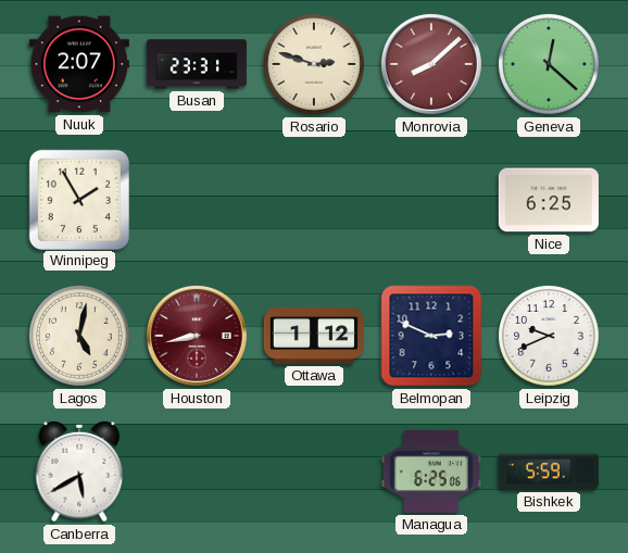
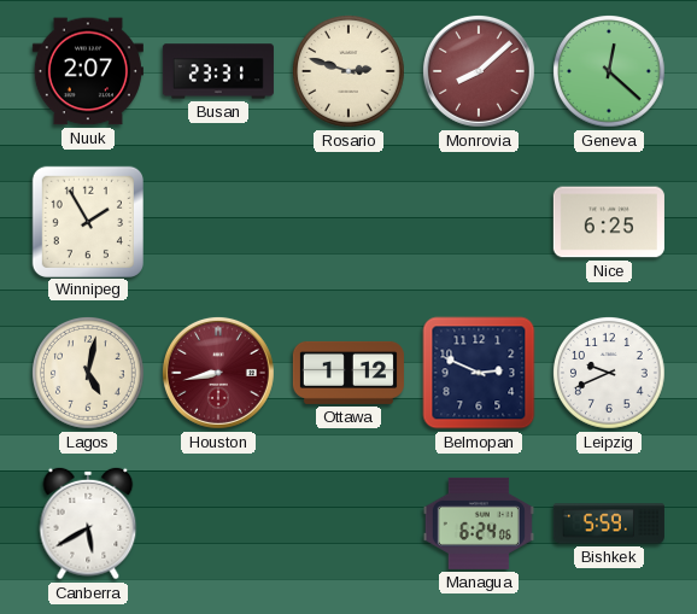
Managua: 6:25 -> 6:24 (479, 524)
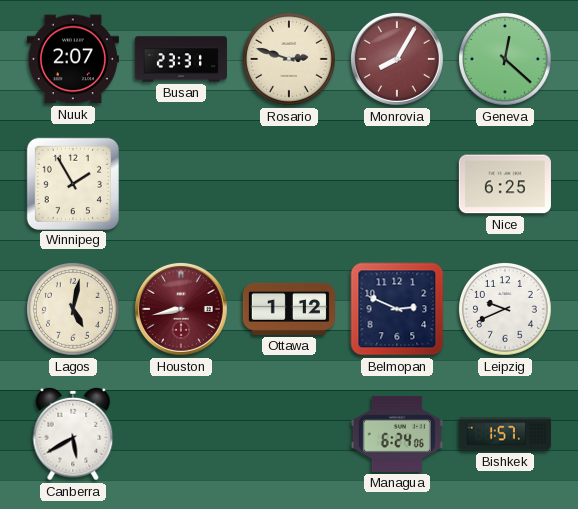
Monrovia: 8:08 -> 8:05 (397, 59)
Bishkek: 5:59 -> 1:57 (505, 434)
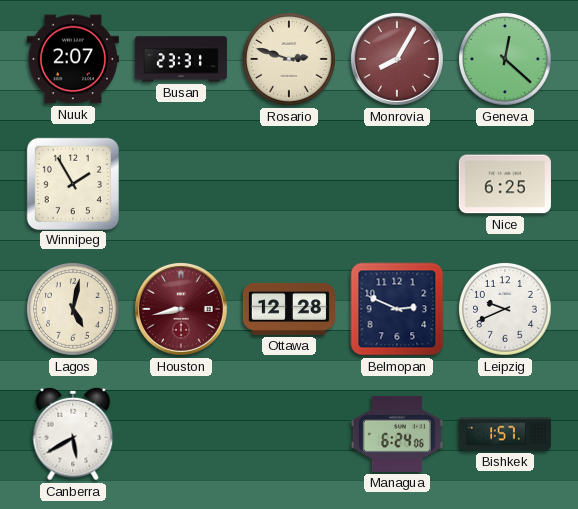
Ottawa: 1:12 -> 12:28 (289, 309)
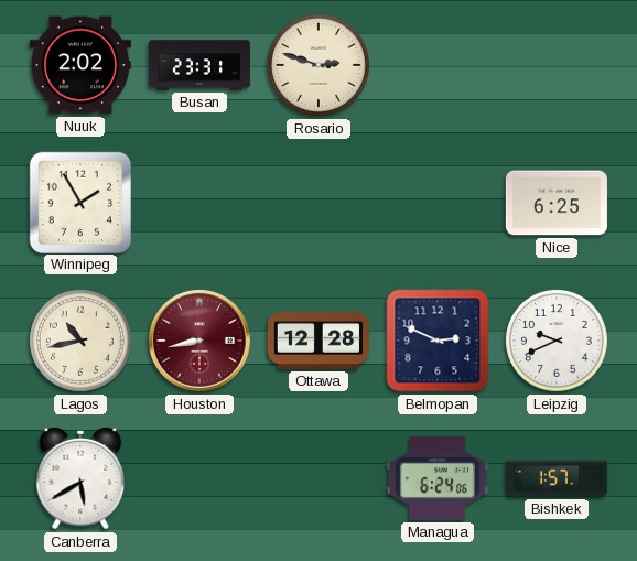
Nuuk: 2:07 -> 2:02 (80, 65)
Monrovia: 8:05 -> none (397, 59)
Geneva: 12:22 -> none (506, 60)
Lagos: 5:02 -> 10:43 (82, 342)
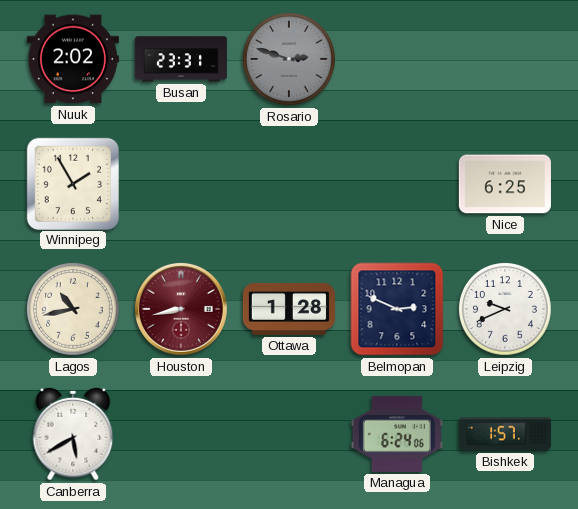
Rosario dial: cream -> grey (290, 60)
Ottawa: 12:28 -> 1:28 (289, 309)
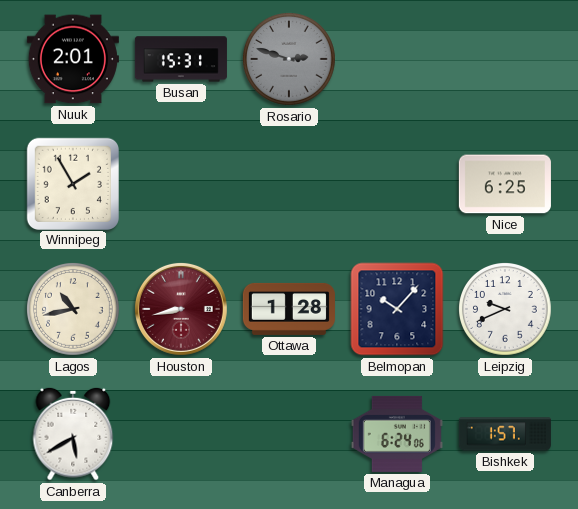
Nuuk: 2:02 -> 2:01 (73, 59)
Busan: 23:31 -> 15:31 (181, 59)
Belmopan: 2:49 -> 10:07 (397, 309)
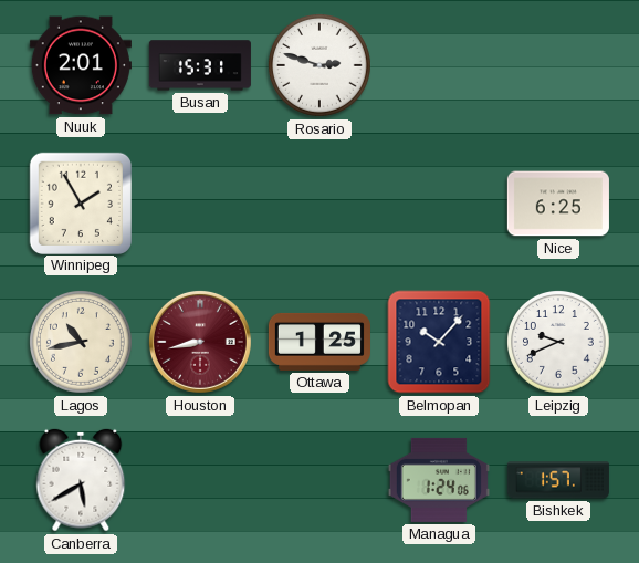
Rosario dial: grey -> white (321, 66)
Ottawa: 1:28 -> 1:25 (319, 342)
Managua: 6:24 -> 1:24 (439, 480)
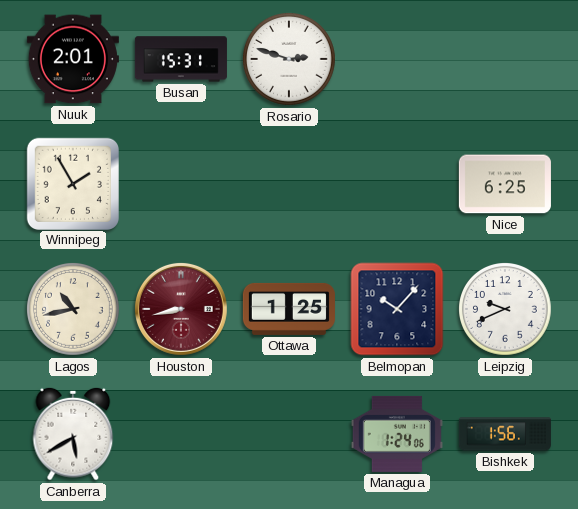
Bishkek: 1:57 -> 1:56 (505, 434)
